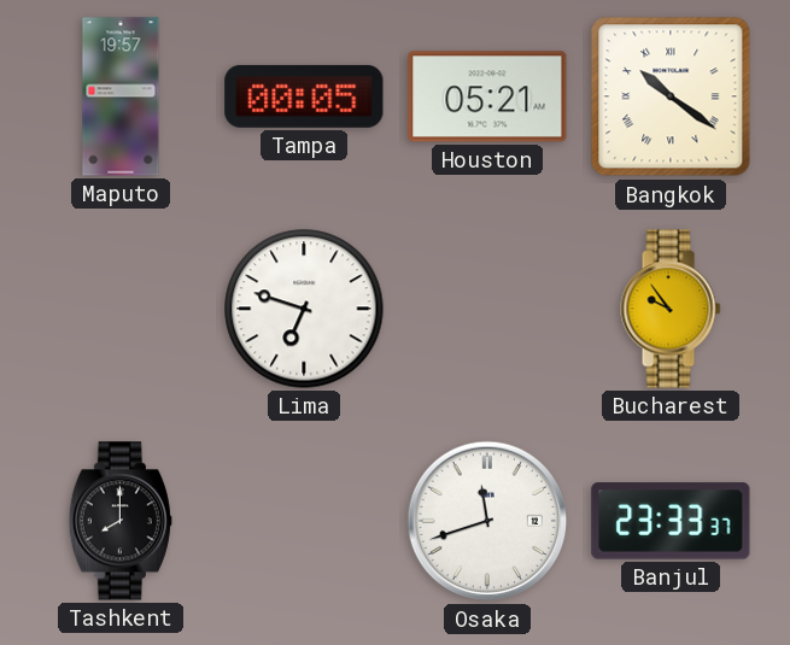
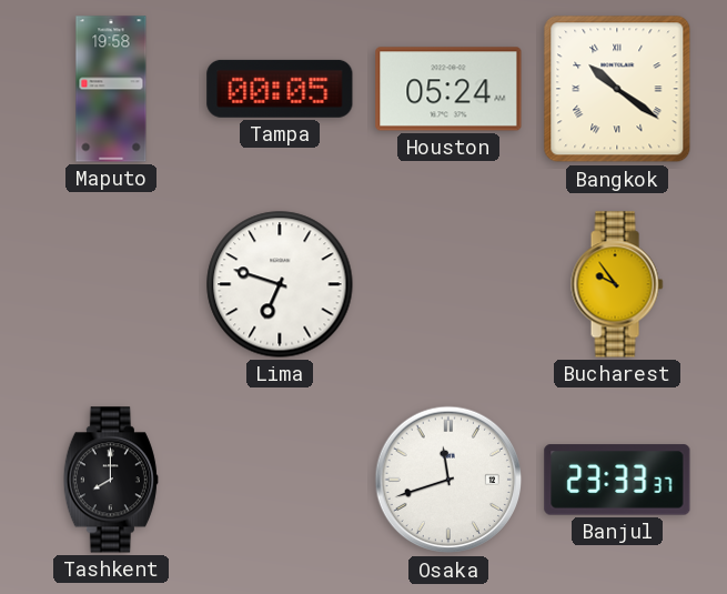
Maputo: 19:57 -> 19:58 (111, 89)
Houston: 05:21 -> 05:24 (448, 89)
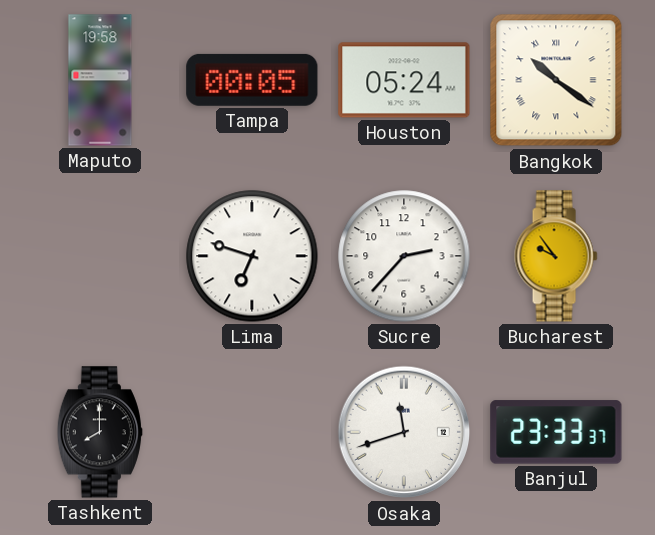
Sucre: none -> 2:37 (404, 256)
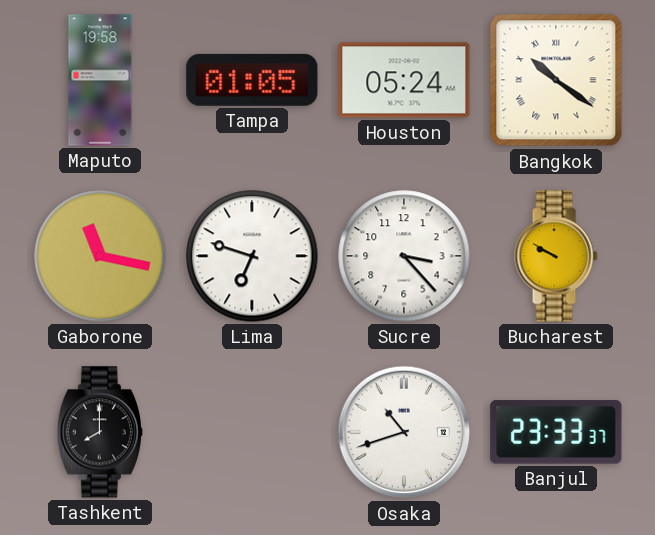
Tampa: 00:05 -> 01:05 (252, 80)
Gaborone: none -> 11:17 (100, 256)
Sucre: 2:37 -> 3:23 (404, 256)
Bucharest: 9:54 -> 9:50 (556, 256)
Osaka: 11:42 -> 10:42 (404, 432)
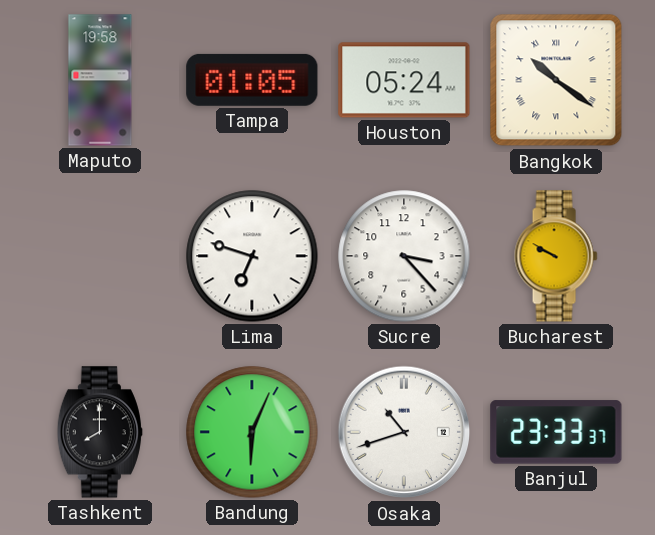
Gaborone: 11:17 -> none (100, 256)
Bandung: none -> 6:04 (252, 432)
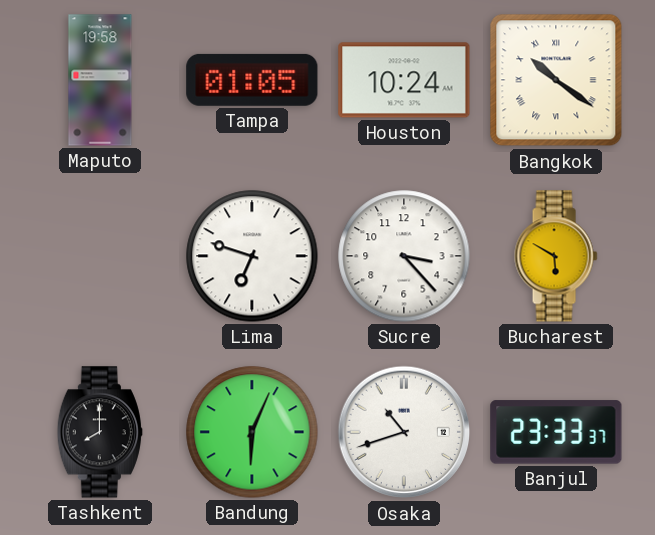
Houston: 05:24 -> 10:24 (404, 80)
Bucharest: 9:50 -> 5:50 (556, 256)
